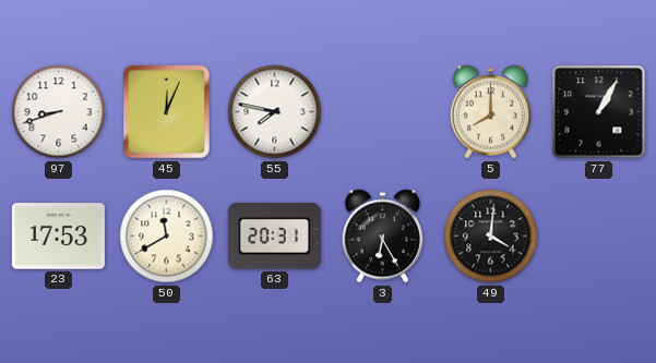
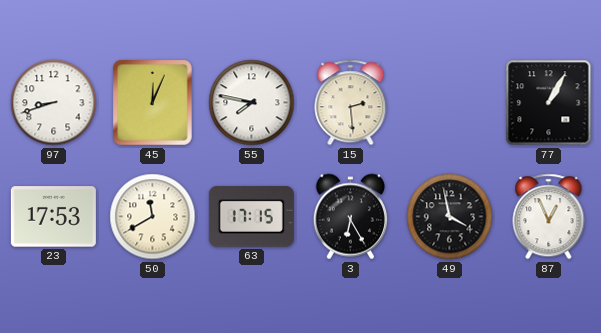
15: none -> 2:29 (351, 103)
5: 8:00 -> none (490, 112)
63: 20:31 -> 17:15 (251, 217)
49: 4:01 -> 3:58 (450, 217)
87: none -> 12:56 (549, 217)
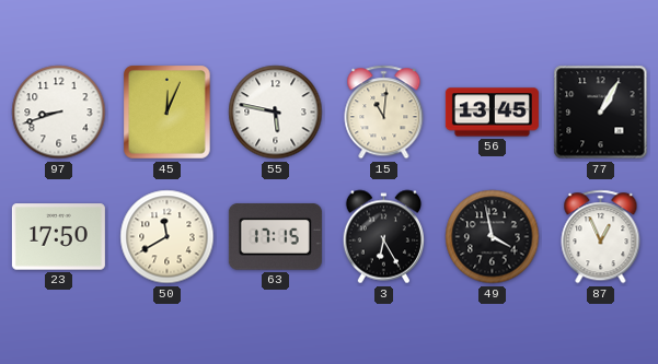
55: 7:47 -> 5:47 (276, 113)
15: 2:29 -> 11:01 (384, 113)
56: none -> 13:45 (492, 113)
23: 17:53 -> 17:50 (58, 237)
